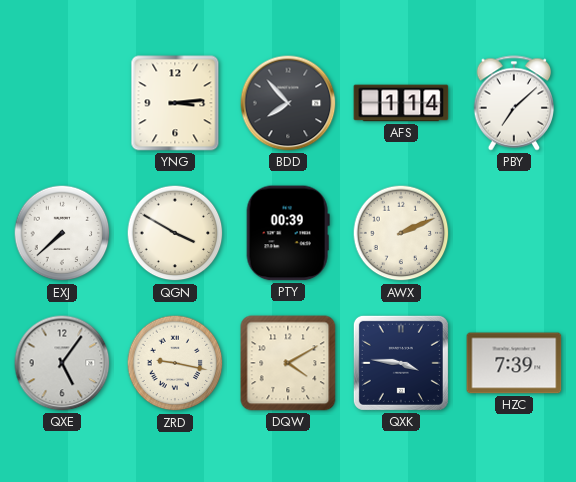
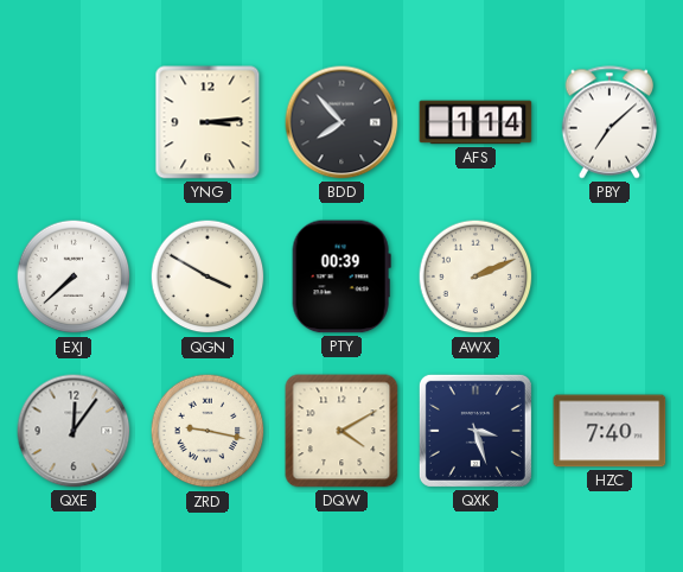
QXE: 5:06 -> 12:06 (74, 431)
QXK: 3:46 -> 3:27 (475, 431)
HZC: 7:39 -> 7:40 (609, 431)
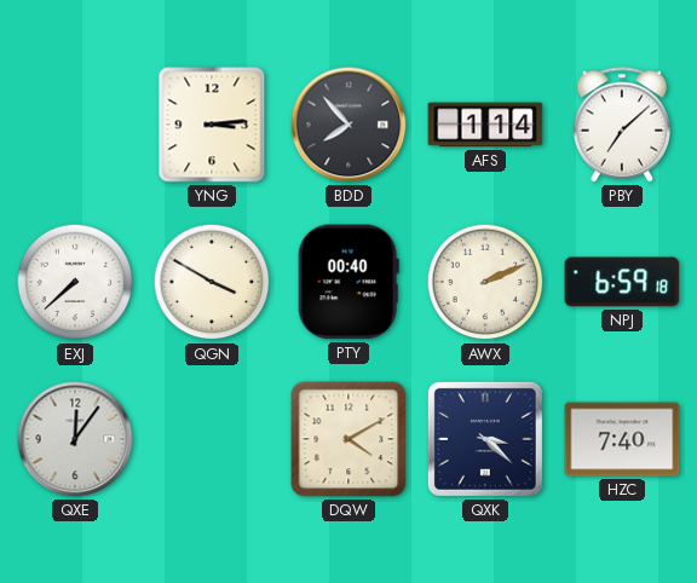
PTY: 00:39 -> 00:40 (348, 282)
NPJ: none -> 6:59 (622, 282)
ZRD: 9:17 -> none (208, 431)
QXK: 3:27 -> 3:22 (485, 439)
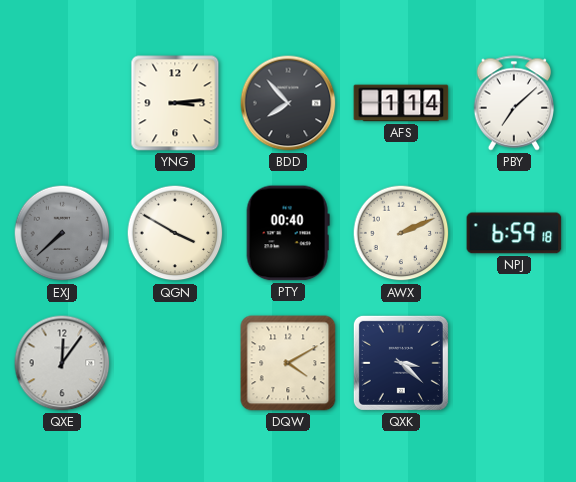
EXJ dial: white -> grey (62, 233)
HZC: 7:40 -> none (622, 439)
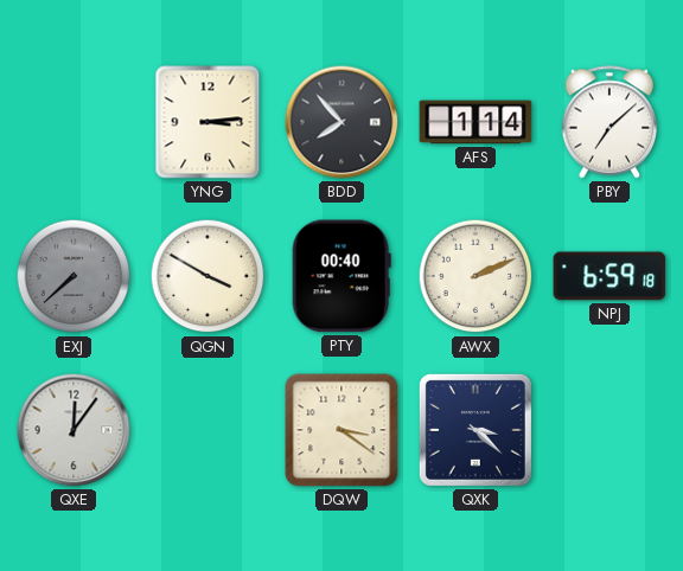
DQW: 4:10 -> 3:21 (341, 430)
